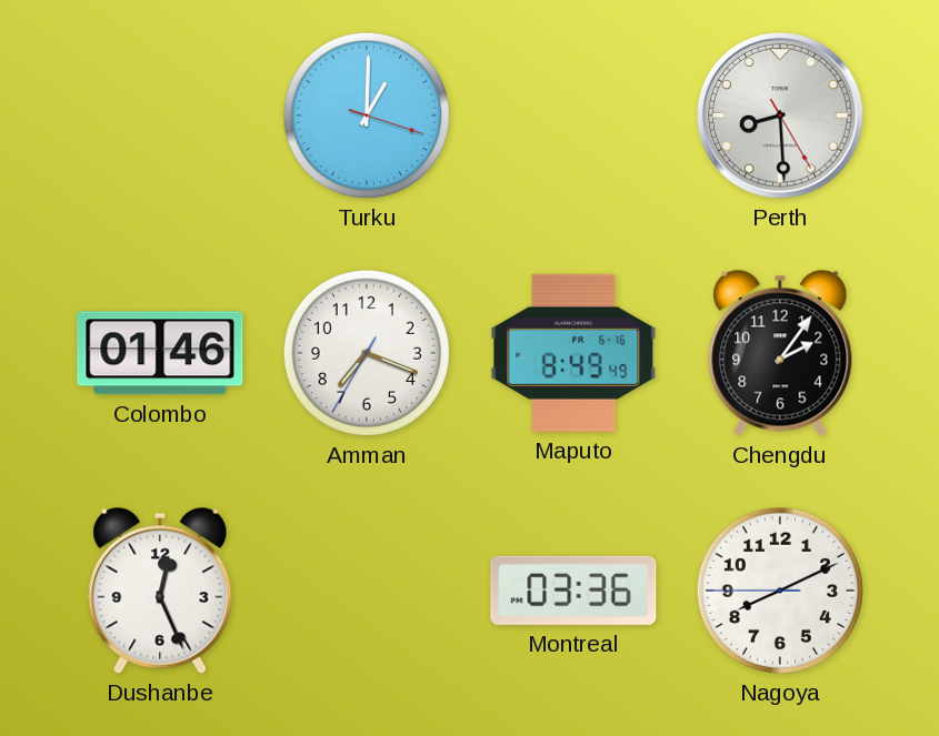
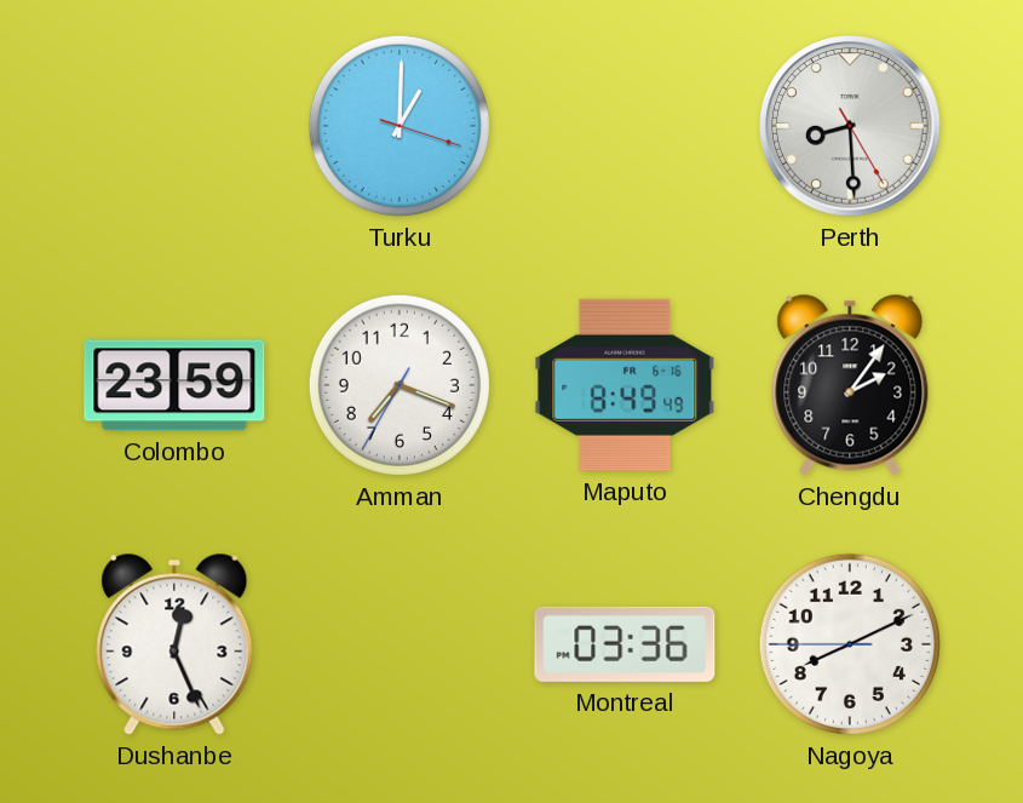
Colombo: 01:46 -> 23:59 (174, 385)
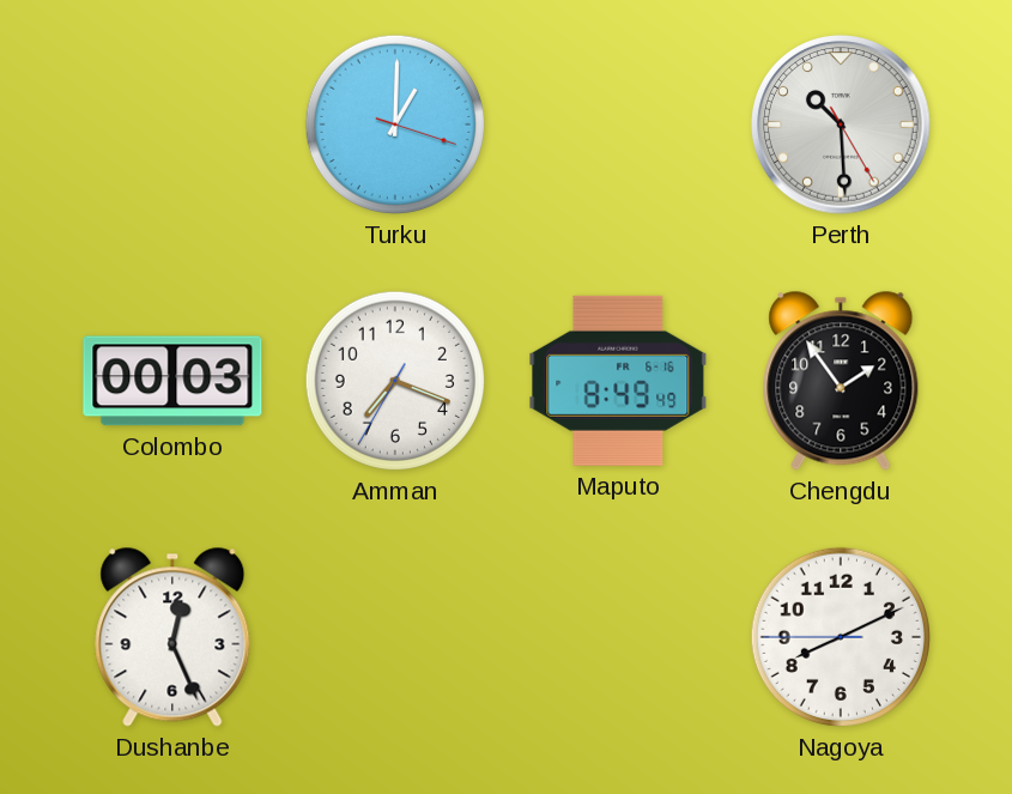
Perth: 8:29 -> 10:29 (842, 126)
Colombo: 23:59 -> 00:03 (172, 381)
Chengdu: 2:06 -> 1:54 (841, 381)
Montreal: 03:36 -> none (625, 644)
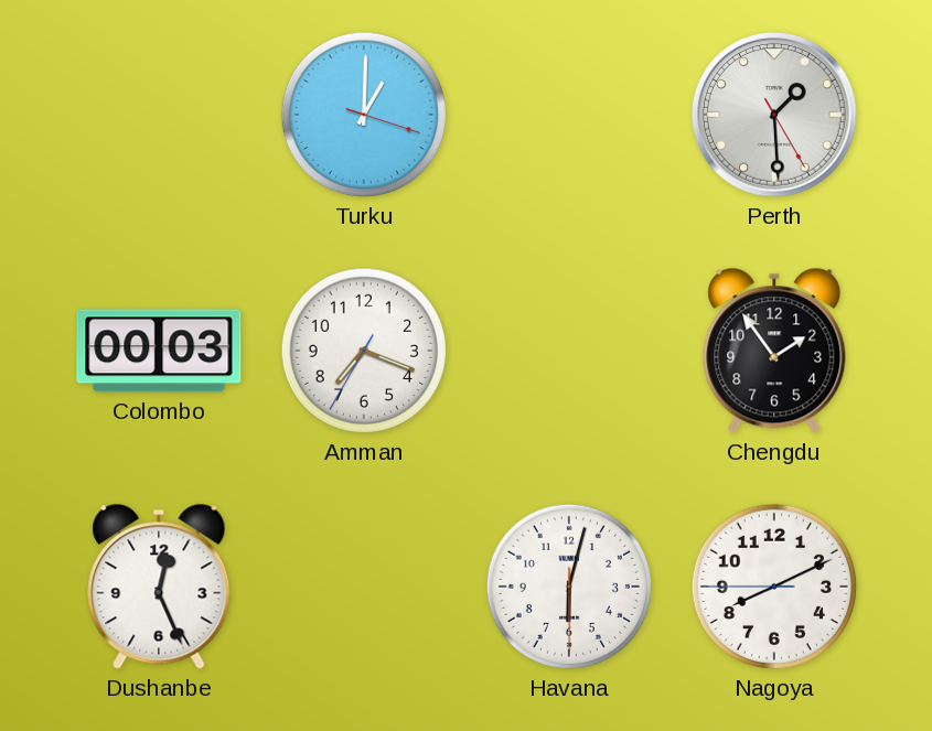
Perth: 10:29 -> 1:29 (775, 116)
Maputo: 8:49 -> none (618, 381)
Havana: none -> 6:02 (569, 587)
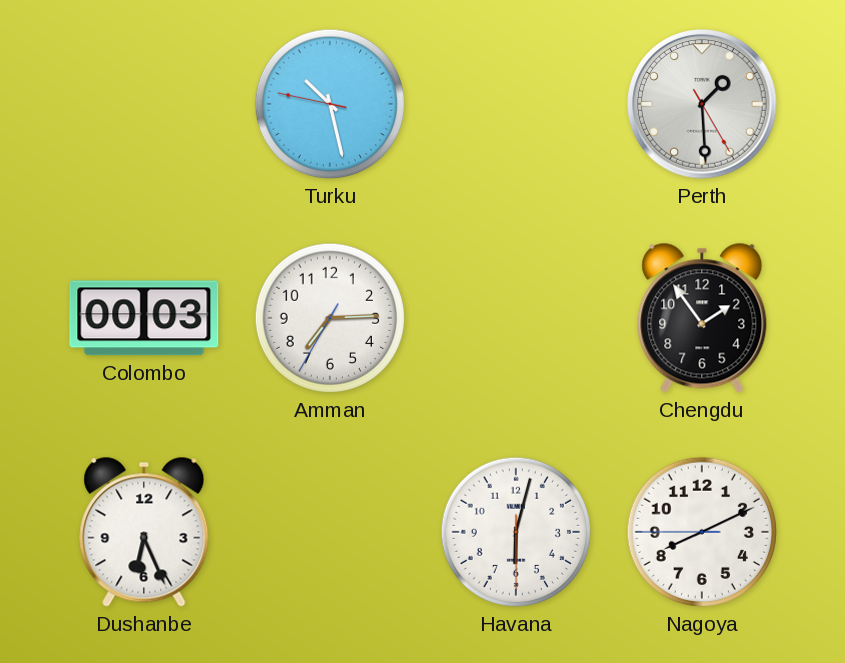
Turku: 1:00 -> 10:27 (330, 104)
Amman: 7:18 -> 7:14 (330, 318)
Dushanbe: 12:26 -> 6:26 (144, 532)
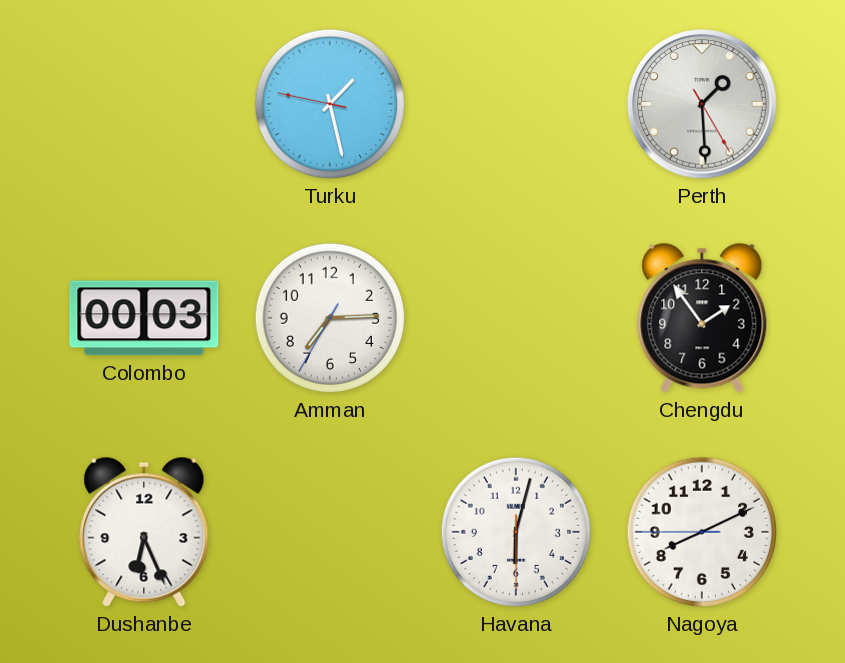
Turku: 10:27 -> 1:27 (330, 104)
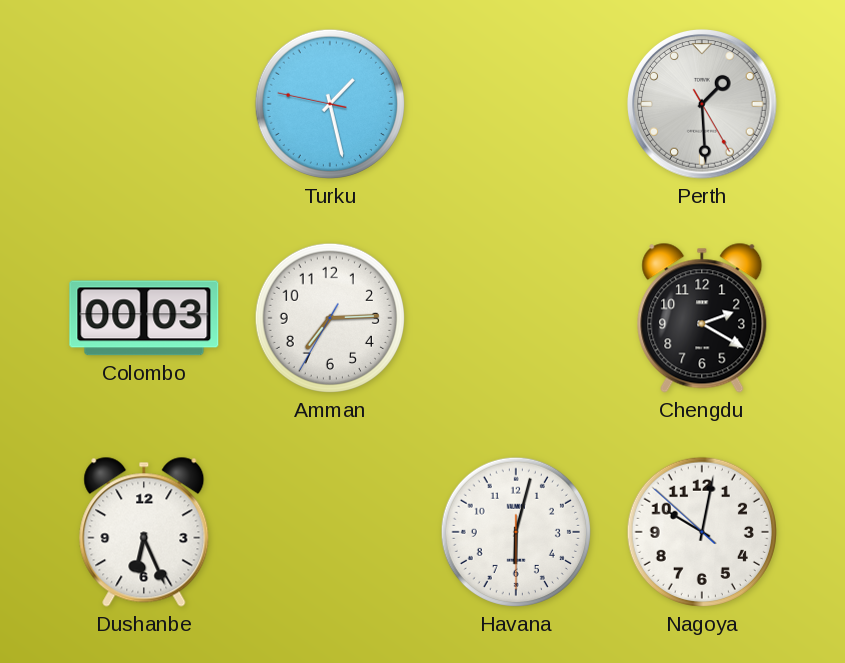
Chengdu: 1:54 -> 2:20 (702, 318)
Nagoya: 8:10 -> 10:01 (702, 532)
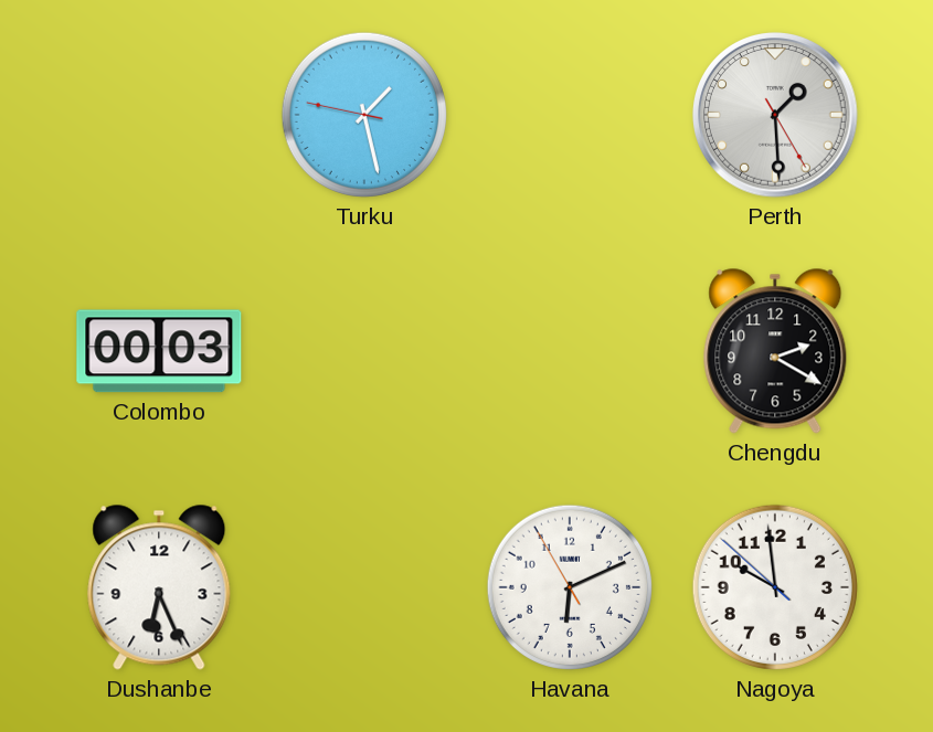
Amman: 7:14 -> none (330, 318)
Havana: 6:02 -> 6:10 (570, 587)
Nagoya: 10:01 -> 9:58 (775, 587)
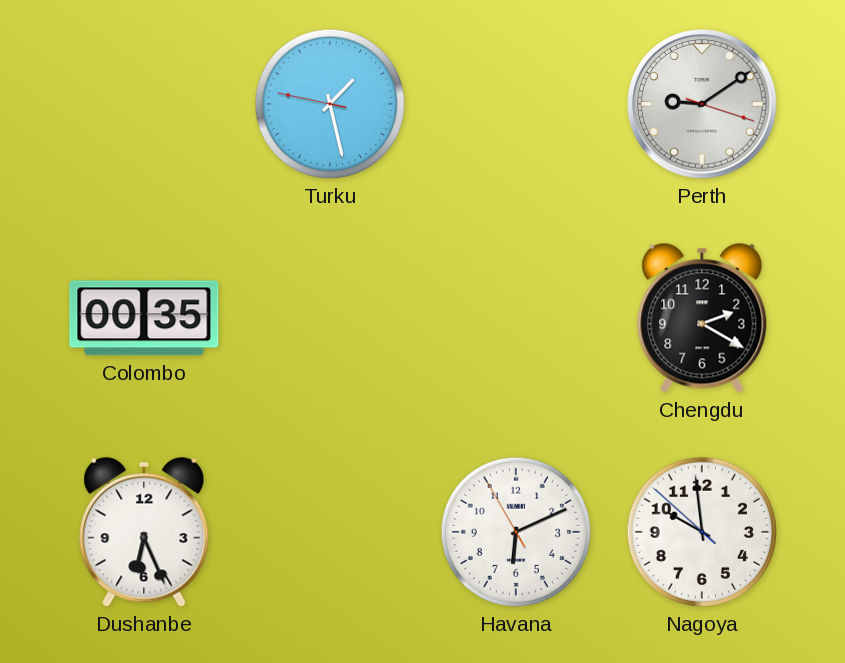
Perth: 1:29 -> 9:09 (703, 105)
Colombo: 00:03 -> 00:35 (144, 318)
